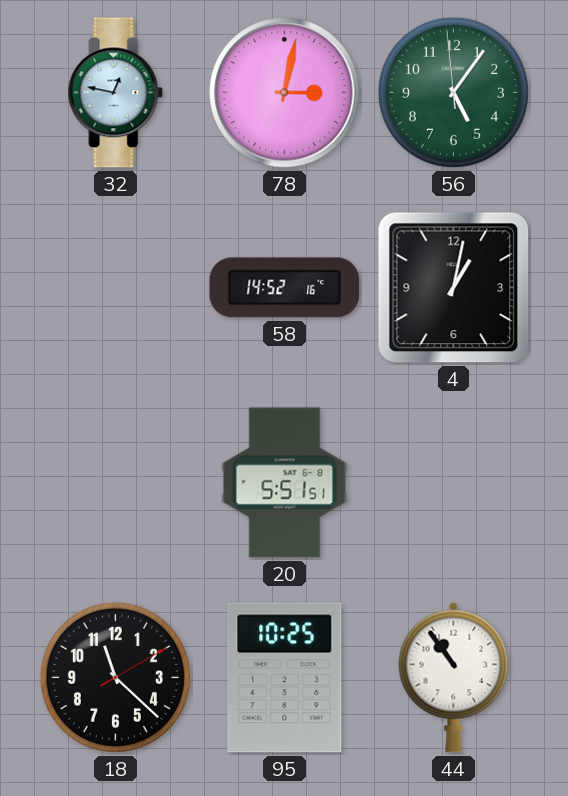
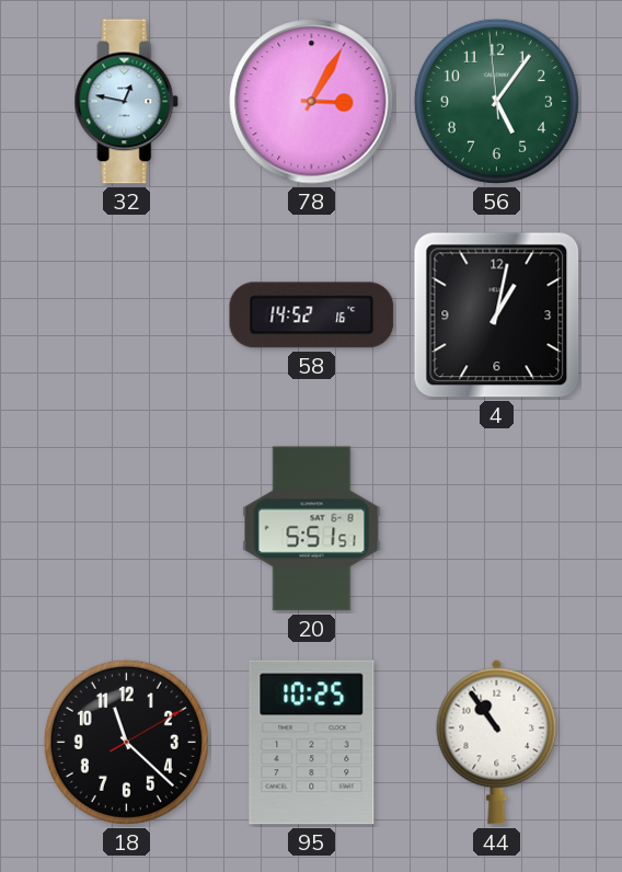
78: 3:02 -> 3:05 (312, 102)
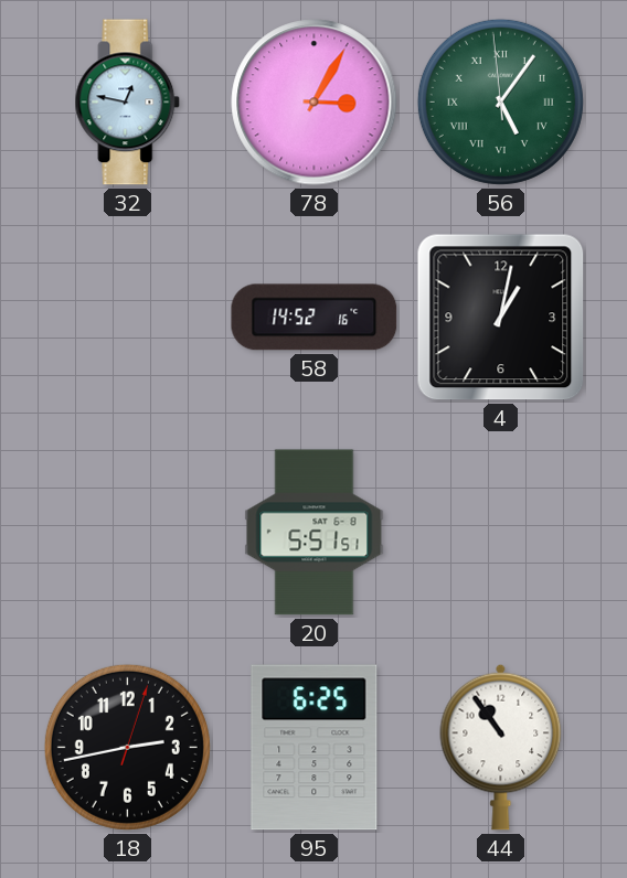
56 numerals: Arabic -> Roman (500, 101)
18: 11:22 -> 2:43 (127, 747)
95: 10:25 -> 6:25 (315, 748)
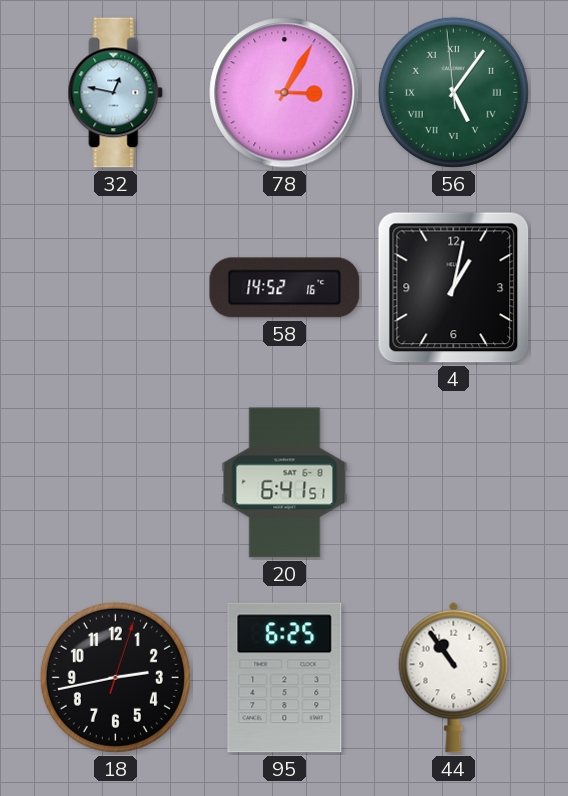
20: 5:51 -> 6:41 (285, 483)
